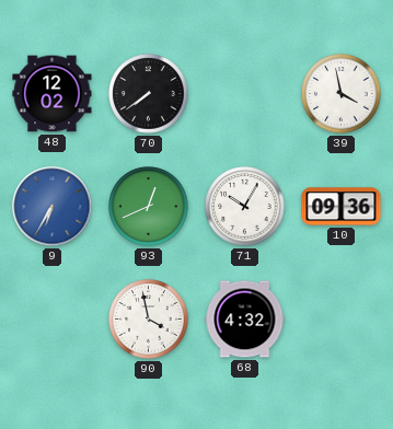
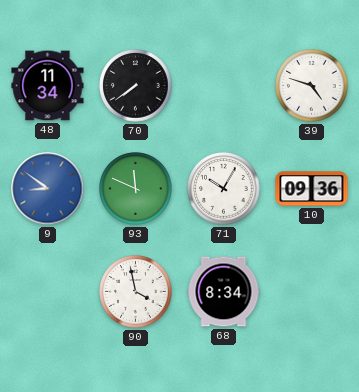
48: 12:02 -> 11:34 (48, 86)
39: 3:58 -> 4:48 (312, 86)
9: 6:35 -> 8:51 (48, 189)
93: 12:41 -> 11:49 (136, 189)
68: 4:32 -> 8:34 (224, 292)
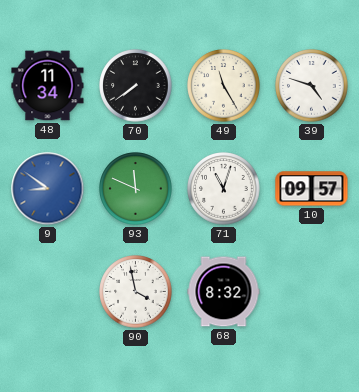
49: none -> 11:25 (224, 86)
71: 10:05 -> 11:03 (224, 189)
10: 09:36 -> 09:57 (312, 189)
68: 8:34 -> 8:32 (224, 292)
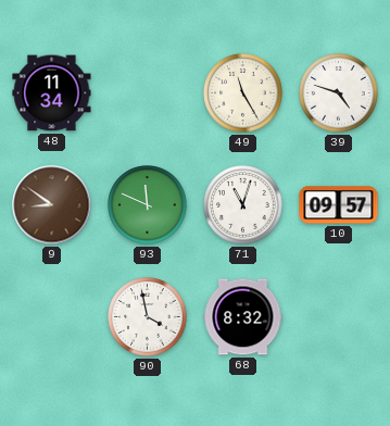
70: 7:39 -> none (136, 86)
9 dial: blue -> brown (52, 205)
